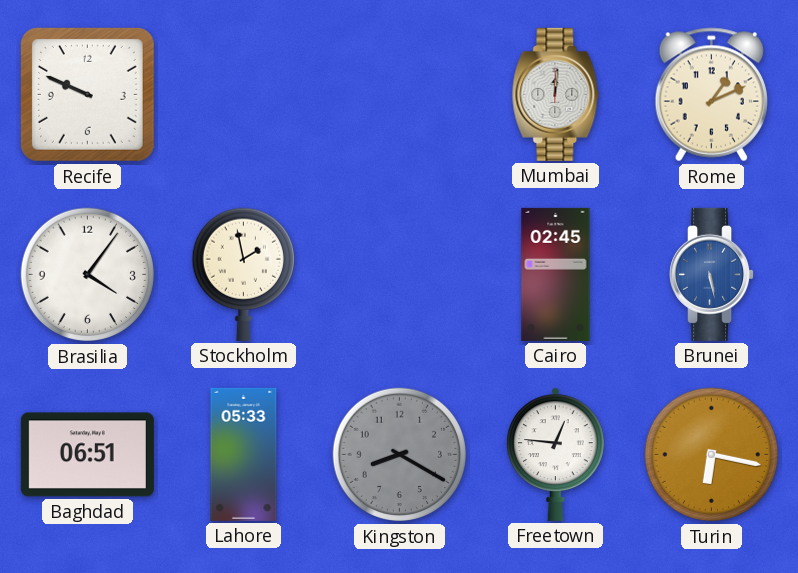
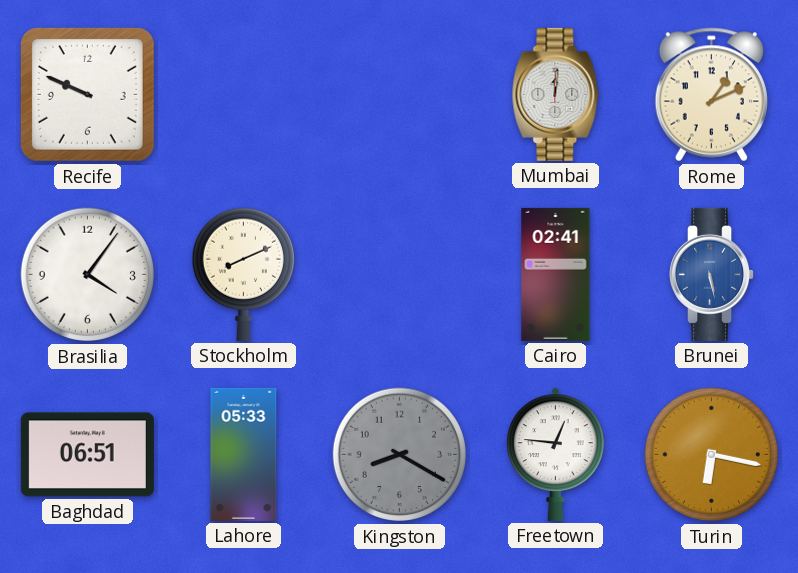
Stockholm: 1:58 -> 8:11 (243, 274)
Cairo: 02:45 -> 02:41 (556, 274)
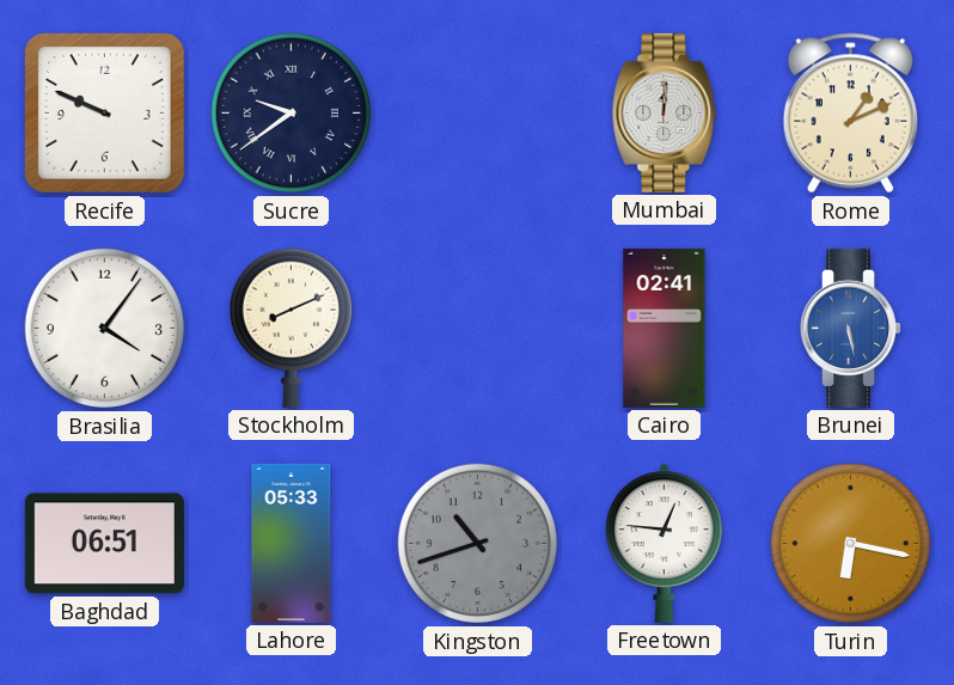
Sucre: none -> 9:39 (292, 114)
Kingston: 8:20 -> 10:42 (478, 544)
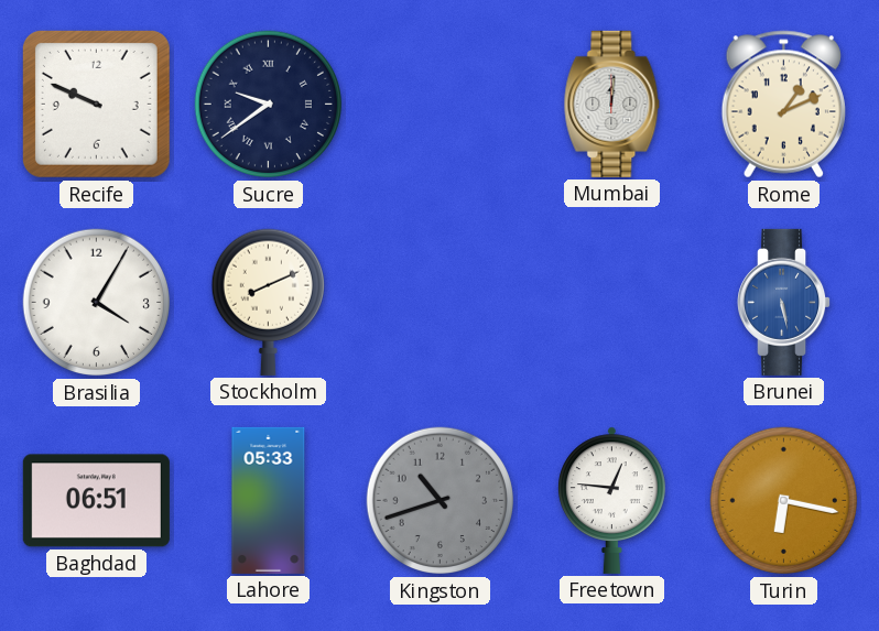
Brasilia: 4:06 -> 4:05 (97, 303)
Cairo: 02:41 -> none (665, 328)
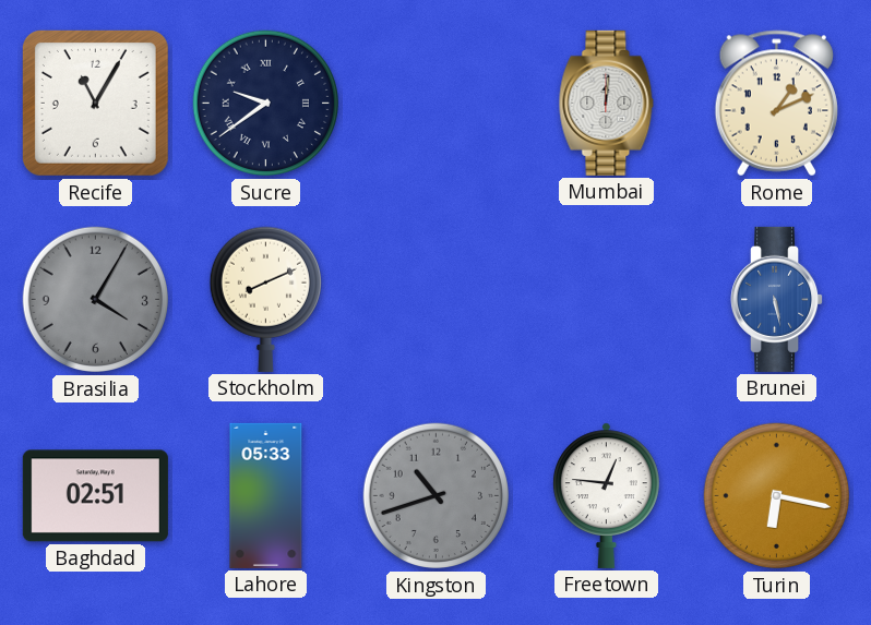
Recife: 9:49 -> 11:05 (95, 103)
Brasilia dial: white -> grey (96, 300)
Baghdad: 06:51 -> 02:51 (95, 496)
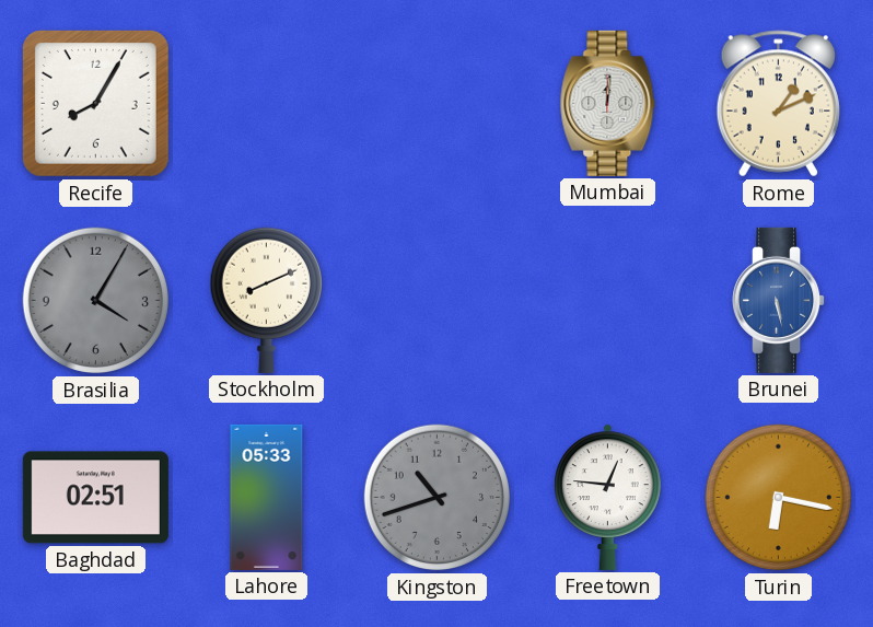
Recife: 11:05 -> 8:05 (95, 103)
Sucre: 9:39 -> none (266, 104)
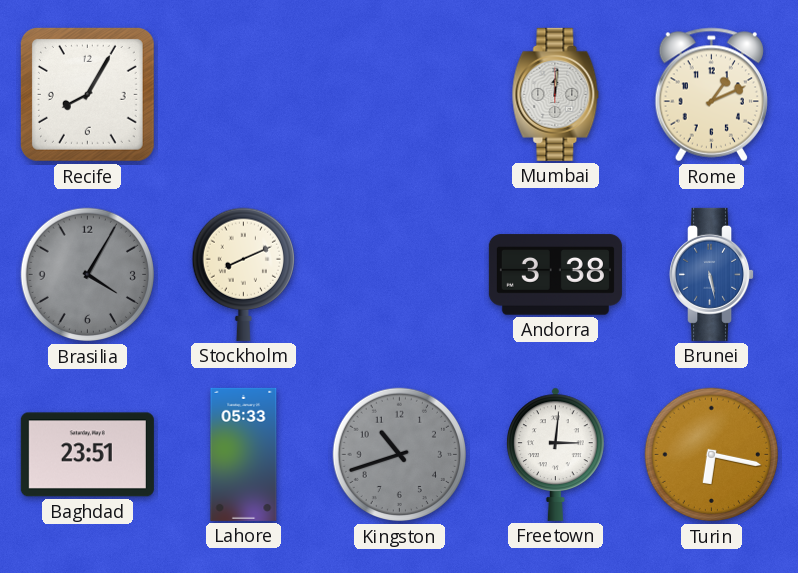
Andorra: none -> 3:38 (555, 275)
Baghdad: 02:51 -> 23:51 (87, 455)
Freetown: 12:46 -> 3:01 (556, 454)
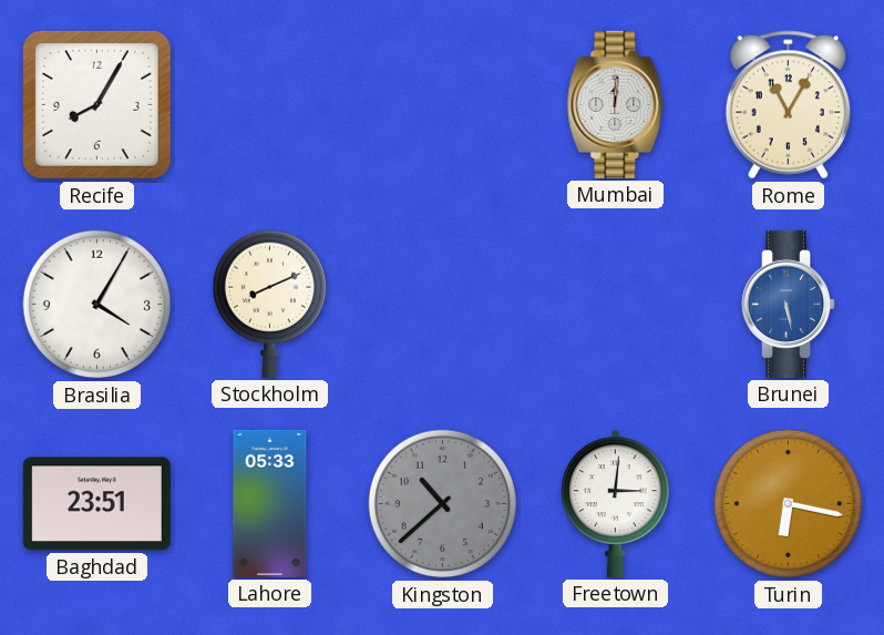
Rome: 1:11 -> 11:05 (788, 105)
Brasilia dial: grey -> white (97, 305)
Andorra: 3:38 -> none (555, 275)
Kingston: 10:42 -> 10:38 (443, 504)
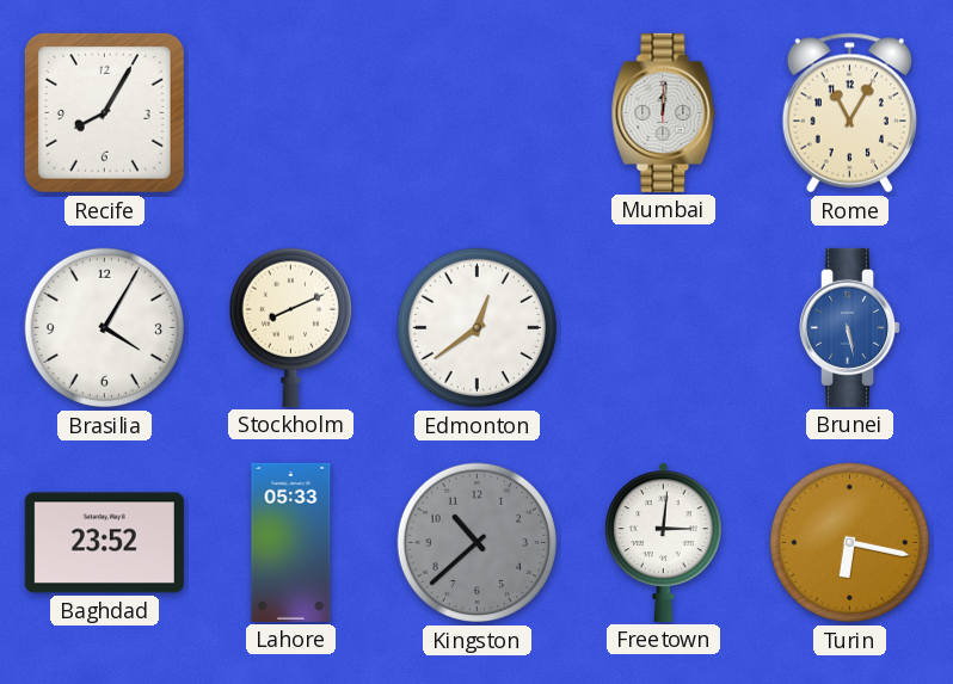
Edmonton: none -> 12:39 (478, 328)
Baghdad: 23:51 -> 23:52 (104, 543)
